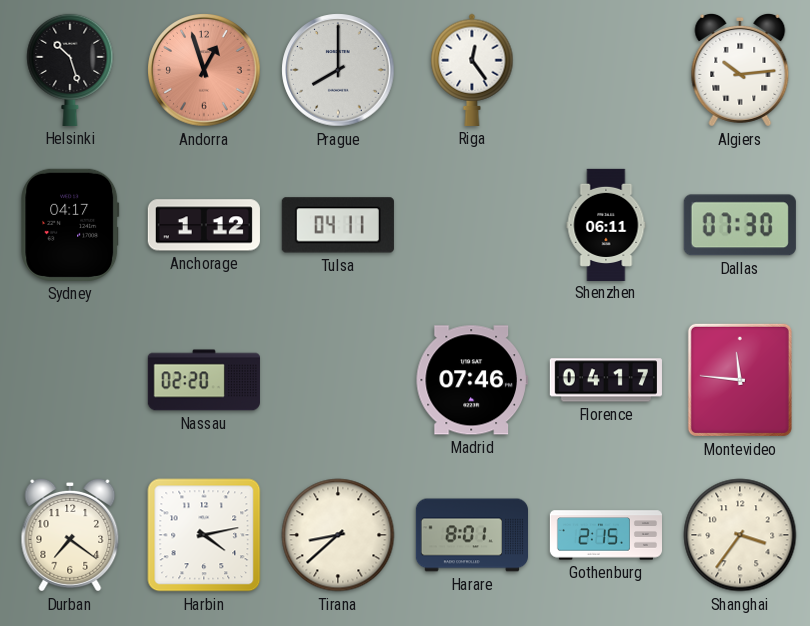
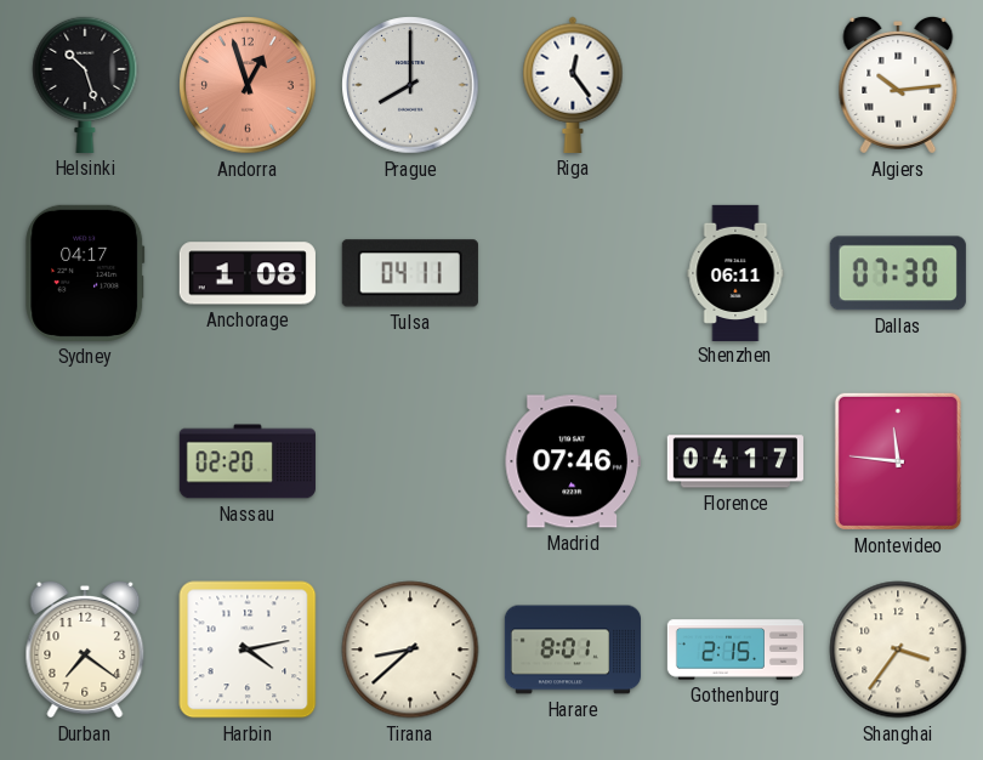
Anchorage: 1:12 -> 1:08 (248, 273)
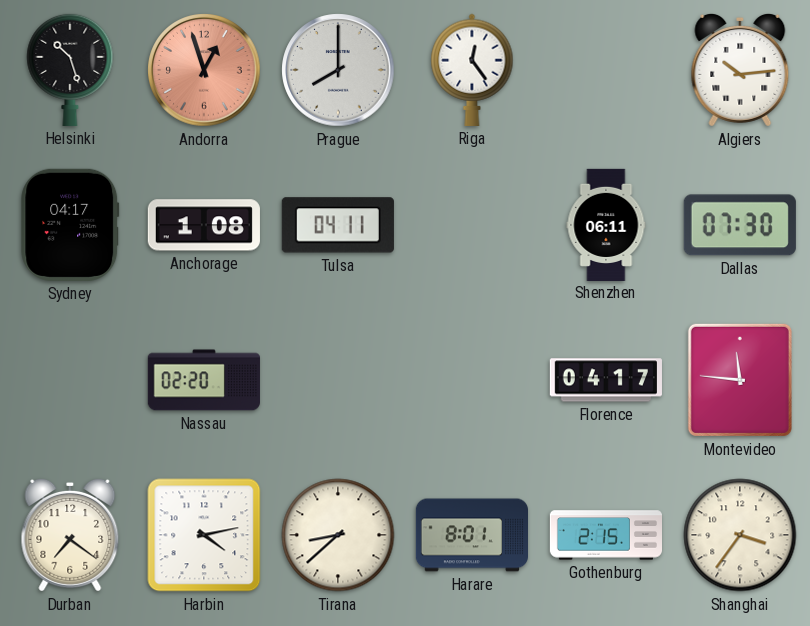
Madrid: 07:46 -> none (573, 461)
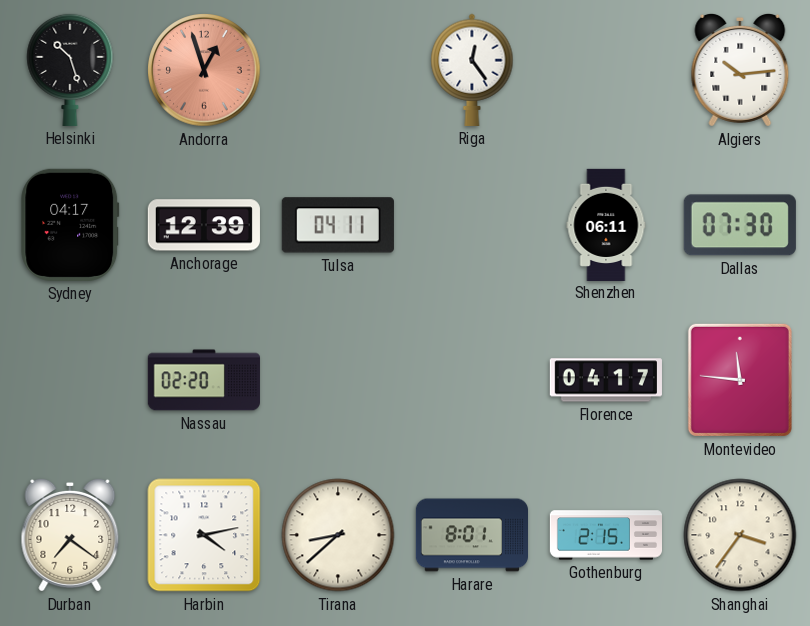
Prague: 8:00 -> none (338, 70)
Anchorage: 1:08 -> 12:39 (204, 225)
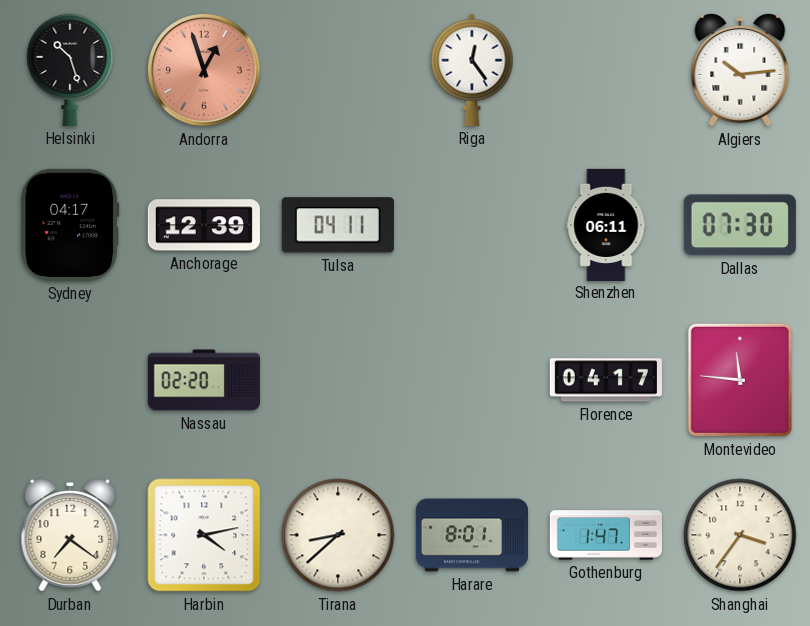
Gothenburg: 2:15 -> 1:47 (605, 535)
